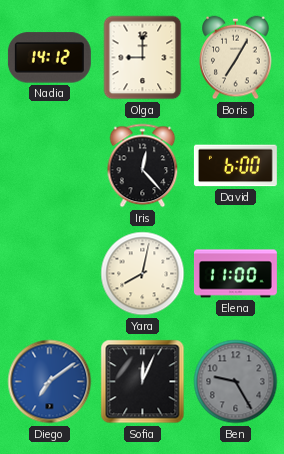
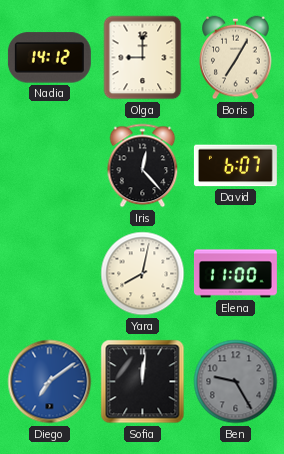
David: 6:00 -> 6:07 (235, 166)
Sofia: 12:04 -> 12:01 (143, 382)
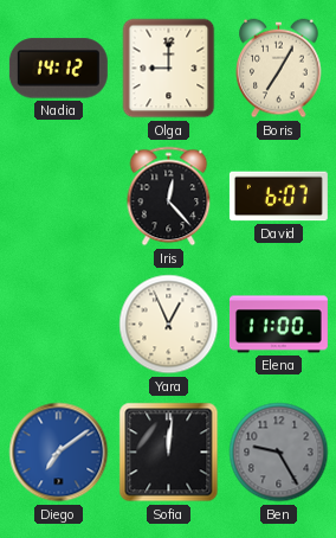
Yara: 8:02 -> 12:56 (169, 325)
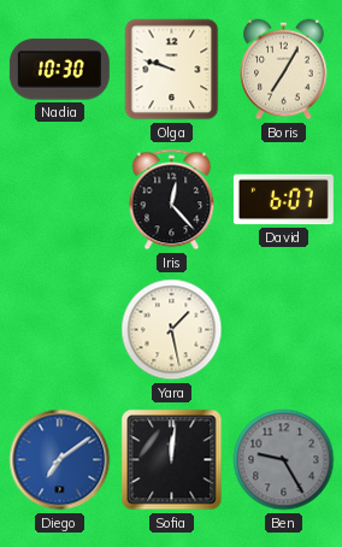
Nadia: 14:12 -> 10:30 (59, 70)
Olga: 9:00 -> 9:48 (172, 70)
Yara: 12:56 -> 1:28 (172, 330)
Elena: 11:00 -> none (278, 325)
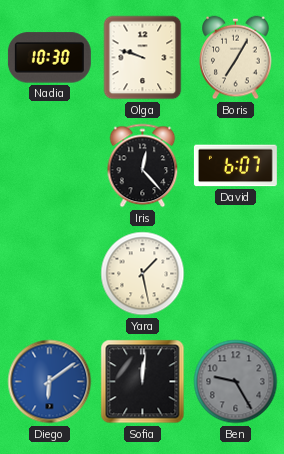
Diego: 7:09 -> 6:09 (50, 382)
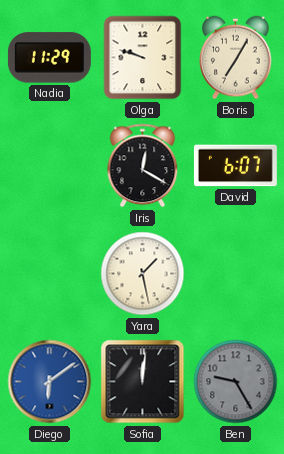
Nadia: 10:30 -> 11:29 (49, 58)
Iris: 12:23 -> 12:20 (143, 166)
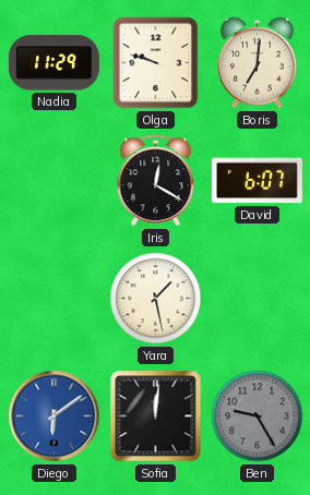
Boris: 7:05 -> 7:01 (258, 63)
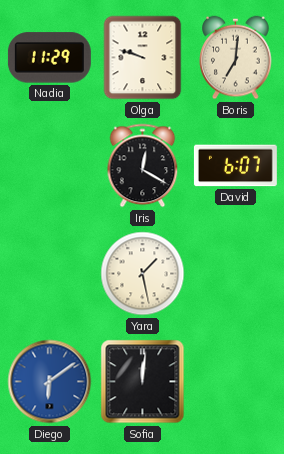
Ben: 9:25 -> none (258, 416)
